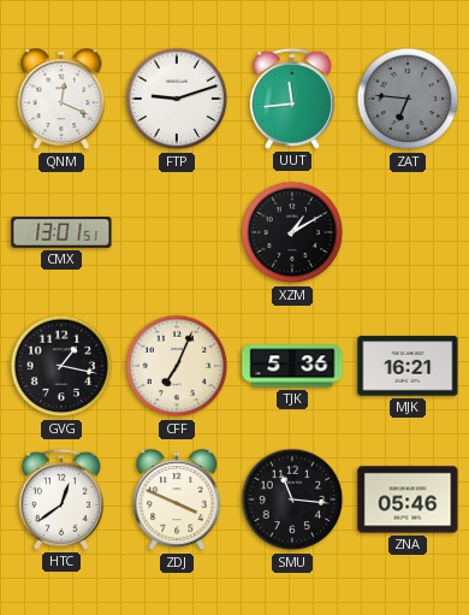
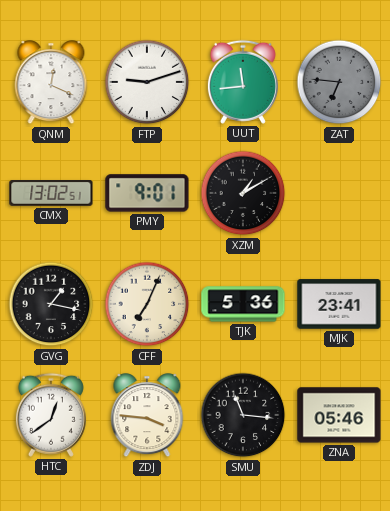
CMX: 13:01 -> 13:02 (51, 194)
PMY: none -> 9:01 (147, 193)
MJK: 16:21 -> 23:41 (339, 304)
ZDJ: 3:49 -> 3:46 (147, 416)
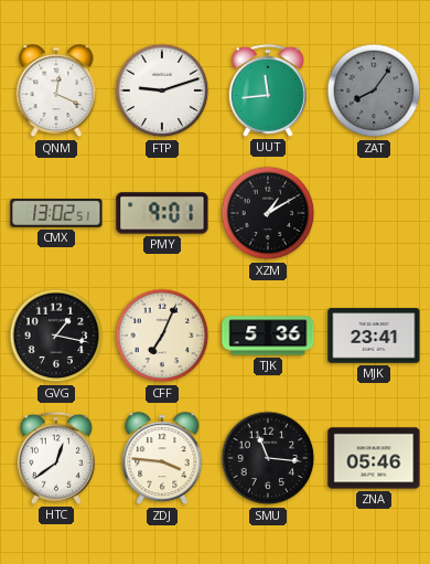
ZAT: 6:46 -> 8:06 (374, 91)
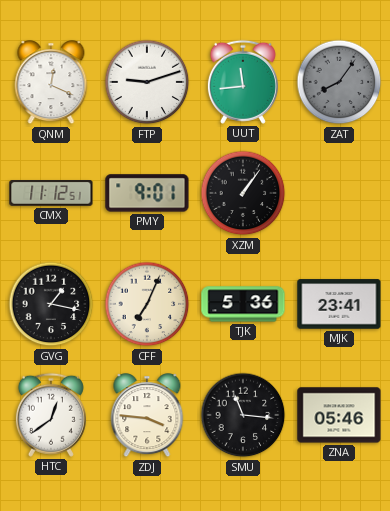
CMX: 13:02 -> 11:12 (51, 194)
XZM: 1:10 -> 1:06 (243, 193)
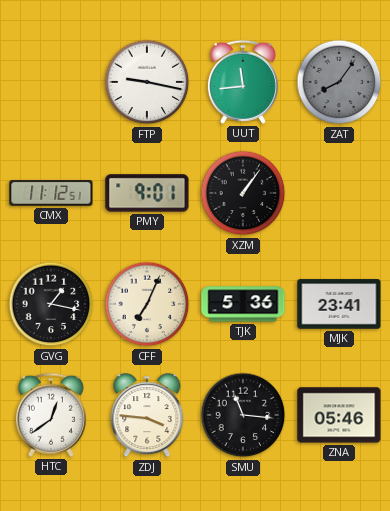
QNM: 12:19 -> none (51, 83)
FTP: 9:12 -> 9:17 (147, 82)
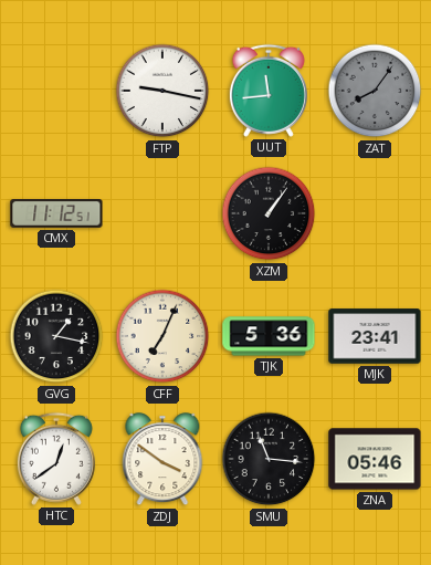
PMY: 9:01 -> none (147, 193)
ZDJ: 3:46 -> 3:51 (162, 460)
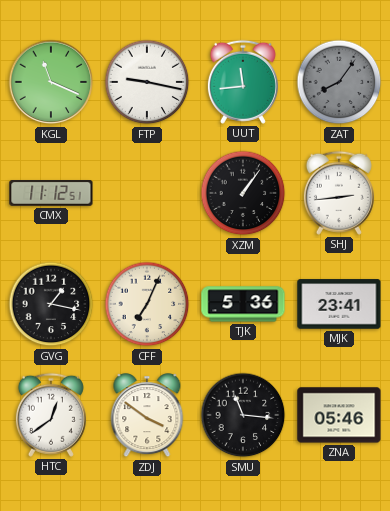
KGL: none -> 11:19 (51, 82)
SHJ: none -> 2:44 (339, 193)
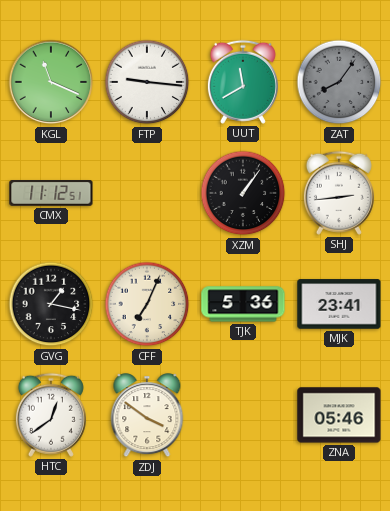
FTP: 9:17 -> 9:16 (147, 82)
UUT: 11:44 -> 11:40 (243, 82)
SMU: 11:16 -> none (243, 415)
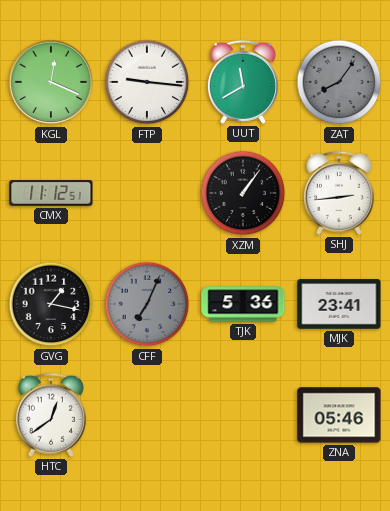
KGL: 11:19 -> 12:19 (51, 82)
CFF dial: cream -> grey (147, 304)
ZDJ: 3:51 -> none (147, 416)
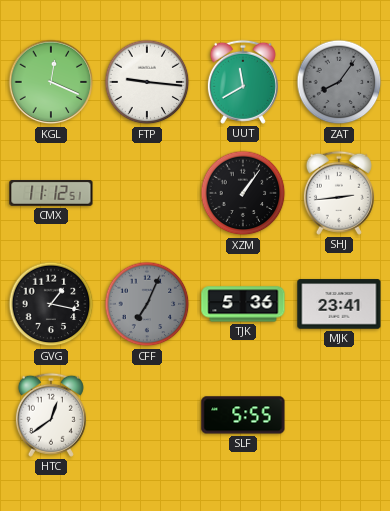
SLF: none -> 5:55 (243, 415)
ZNA: 05:46 -> none (339, 415)
